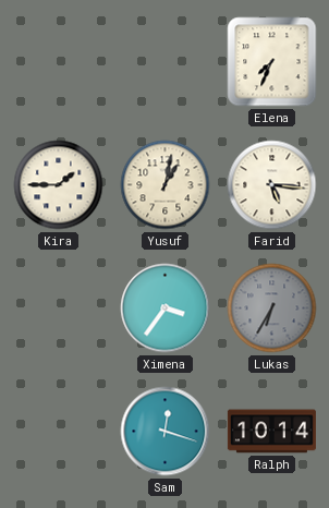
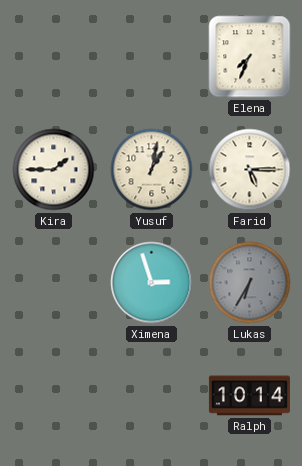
Farid: 5:16 -> 5:15 (250, 170)
Ximena: 3:36 -> 2:57 (152, 283)
Sam: 12:18 -> none (166, 432)
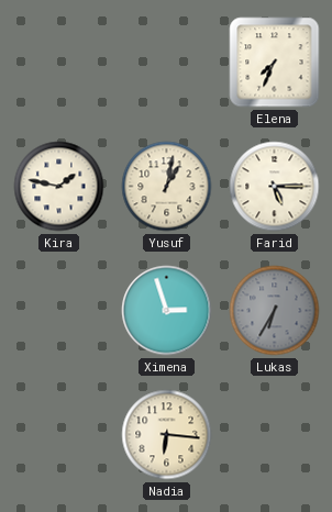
Kira: 1:45 -> 1:47 (59, 187)
Nadia: none -> 6:16 (167, 435)
Ralph: 10:14 -> none (249, 396)
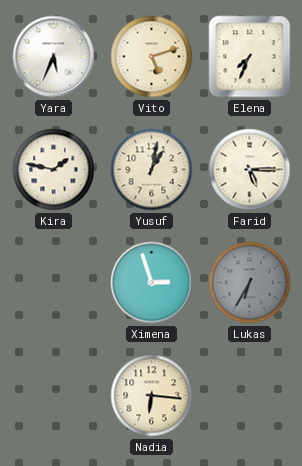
Yara: none -> 5:34 (54, 57)
Vito: none -> 5:12 (152, 57)
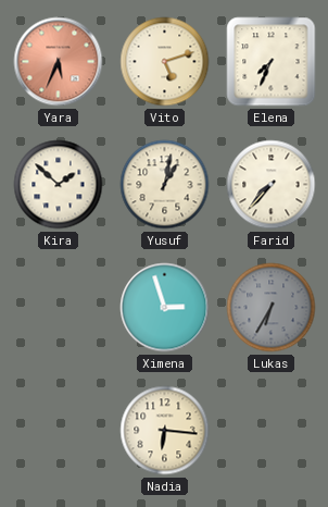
Yara dial: white -> salmon (59, 62)
Kira: 1:47 -> 1:52 (59, 185)
Farid: 5:15 -> 7:37 (272, 185)
